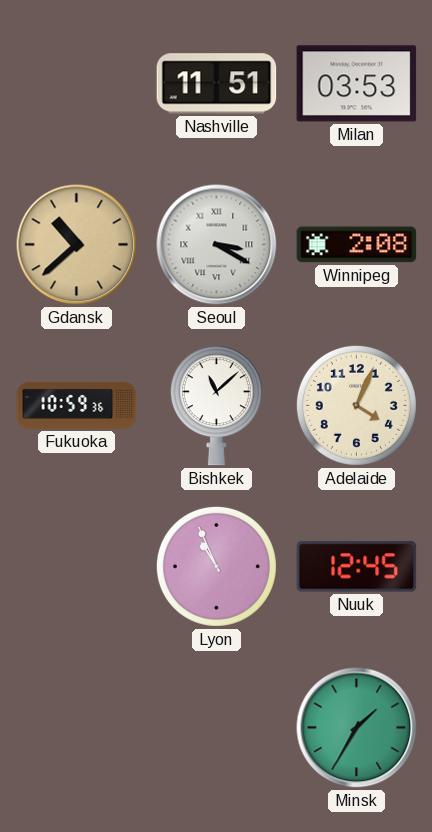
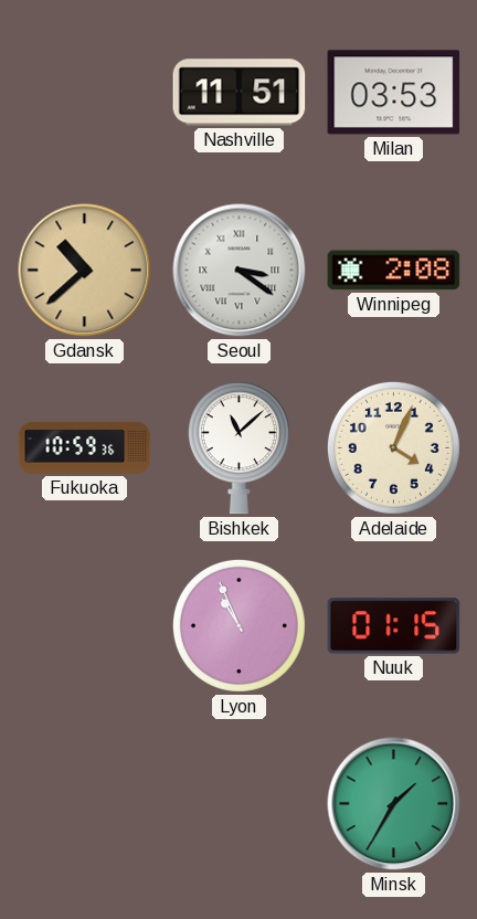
Seoul: 3:20 -> 3:21 (240, 271)
Nuuk: 12:45 -> 01:15 (394, 626)
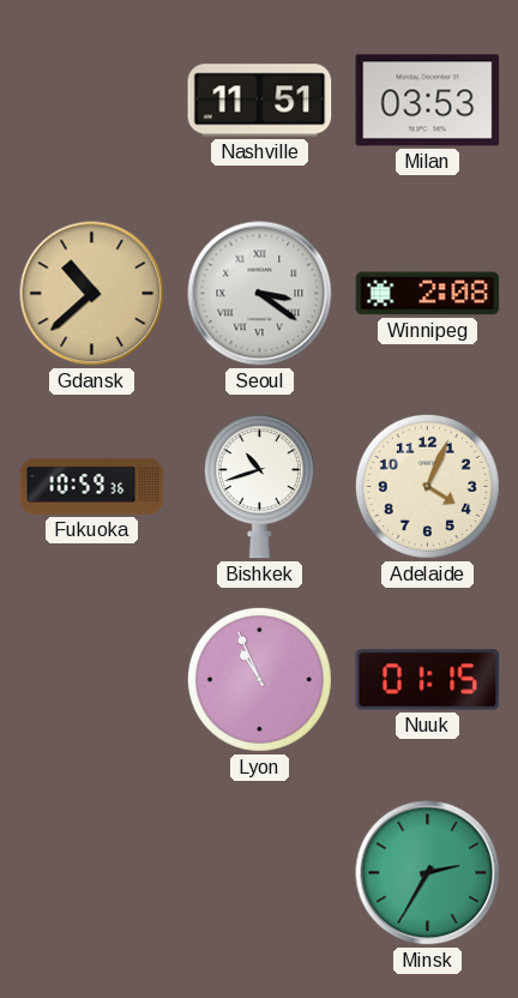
Bishkek: 11:08 -> 10:42 (259, 487)
Minsk: 1:35 -> 2:35 (428, 873)
